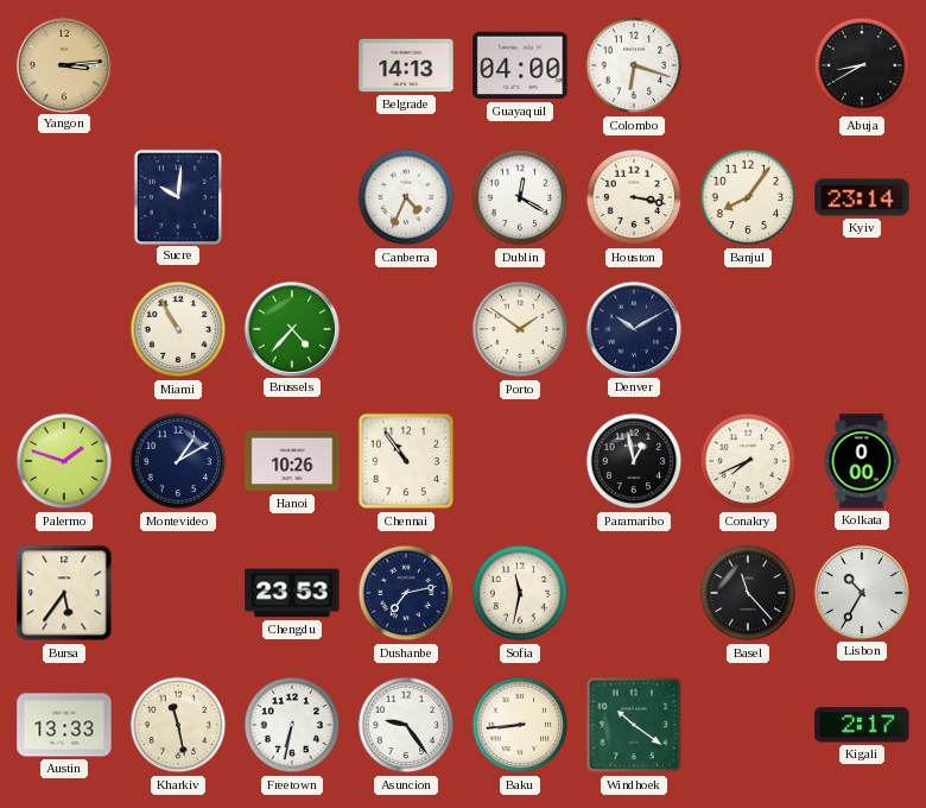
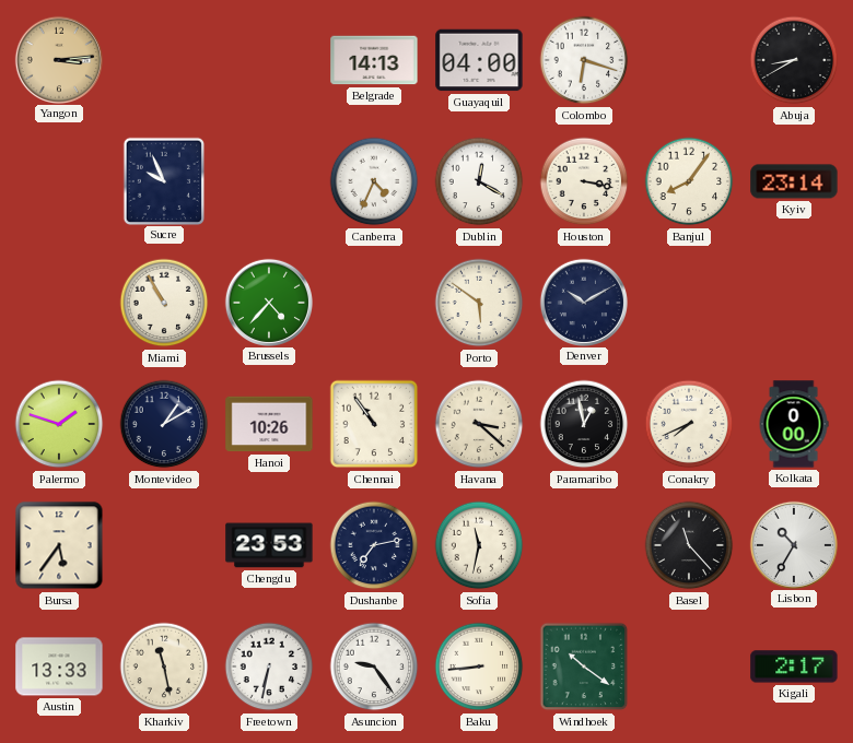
Sucre: 10:01 -> 9:56 (163, 180)
Porto: 1:51 -> 5:51 (479, 303)
Havana: none -> 3:22 (479, 424)
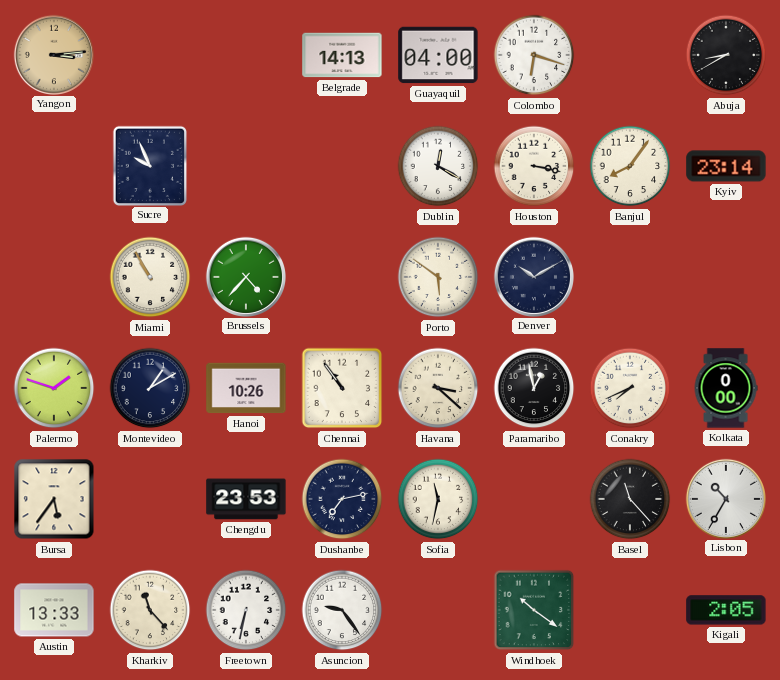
Canberra: 4:34 -> none (374, 181)
Kharkiv: 11:28 -> 11:23 (150, 610)
Baku: 8:44 -> none (479, 667)
Kigali: 2:17 -> 2:05 (726, 610)
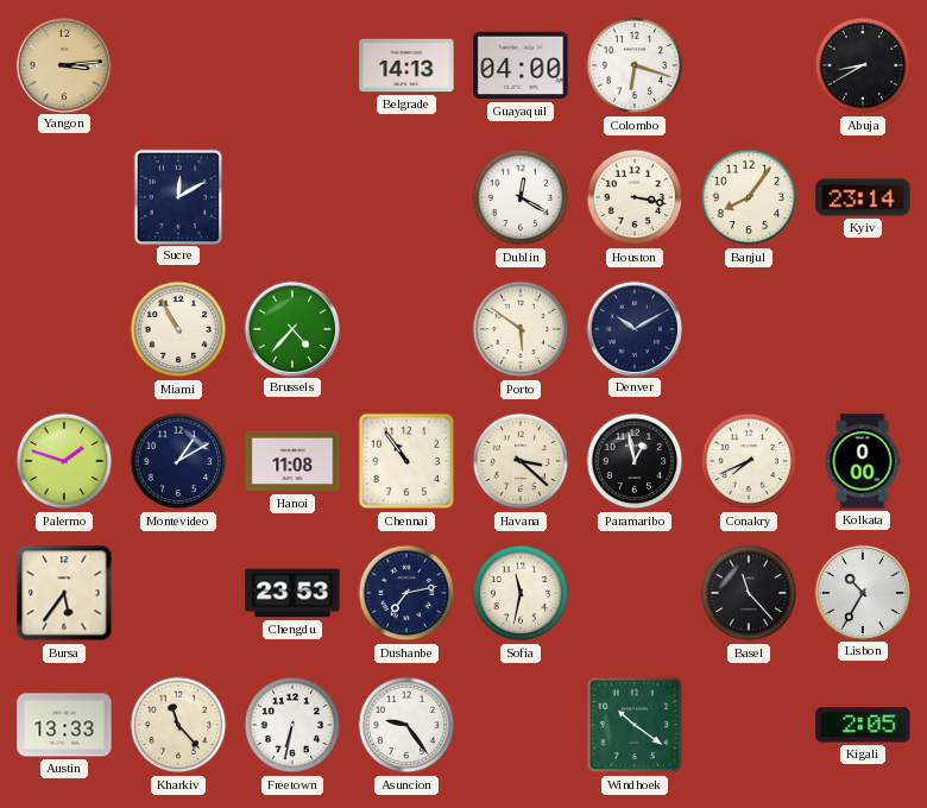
Sucre: 9:56 -> 12:10 (177, 196)
Hanoi: 10:26 -> 11:08 (292, 461)
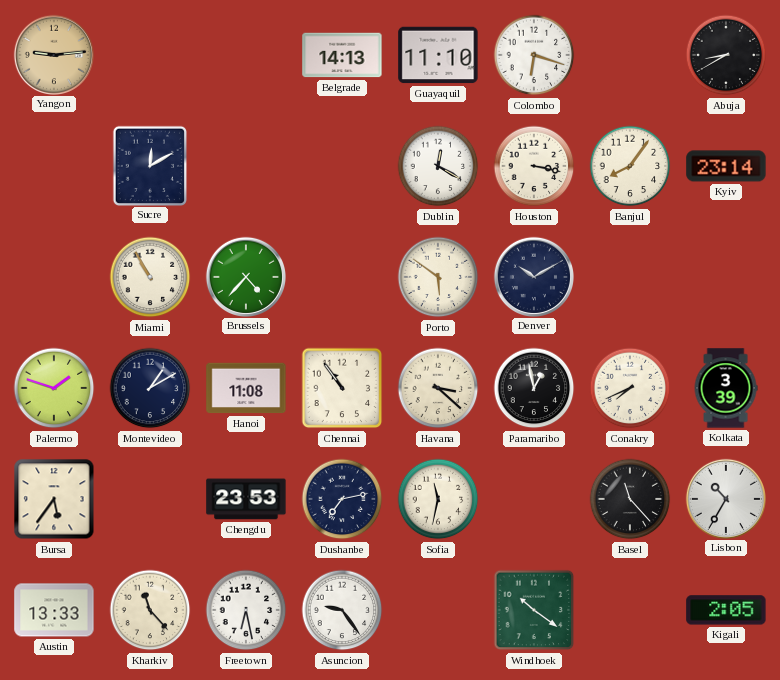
Yangon: 3:14 -> 9:14 (53, 54)
Guayaquil: 04:00 -> 11:10 (438, 55)
Kolkata: 0:00 -> 3:39 (726, 388)
Freetown: 6:32 -> 6:28 (246, 610)
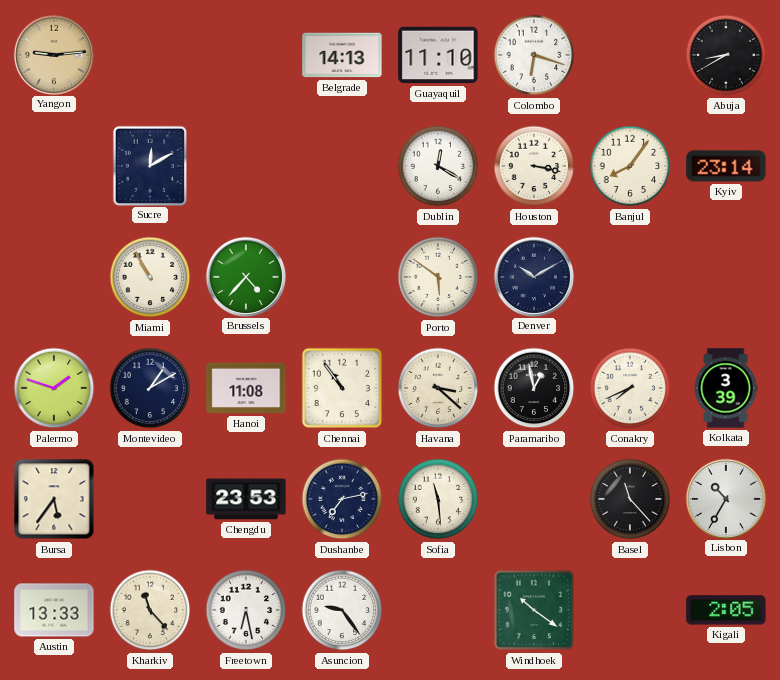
Sofia: 11:32 -> 11:29 (438, 499)
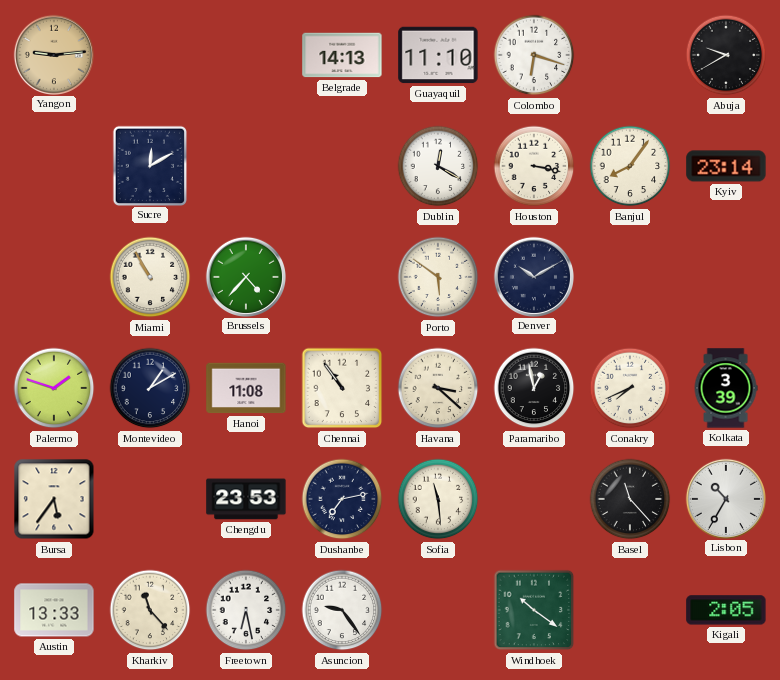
Abuja: 8:40 -> 9:40 (726, 55)
